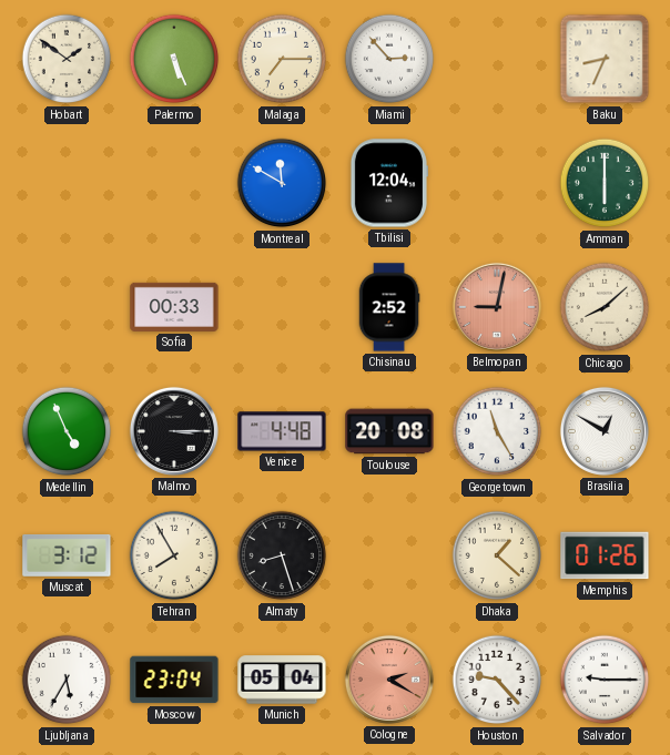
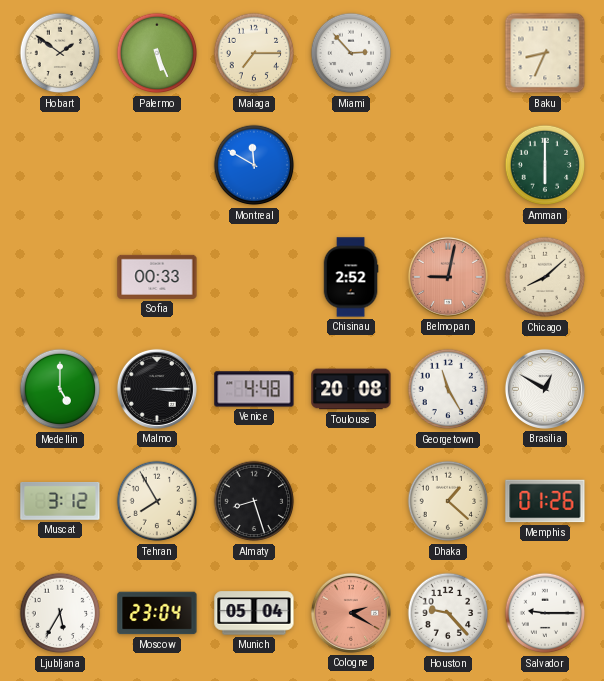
Tbilisi: 12:04 -> none (388, 183)
Medellin: 4:56 -> 5:00 (60, 389)
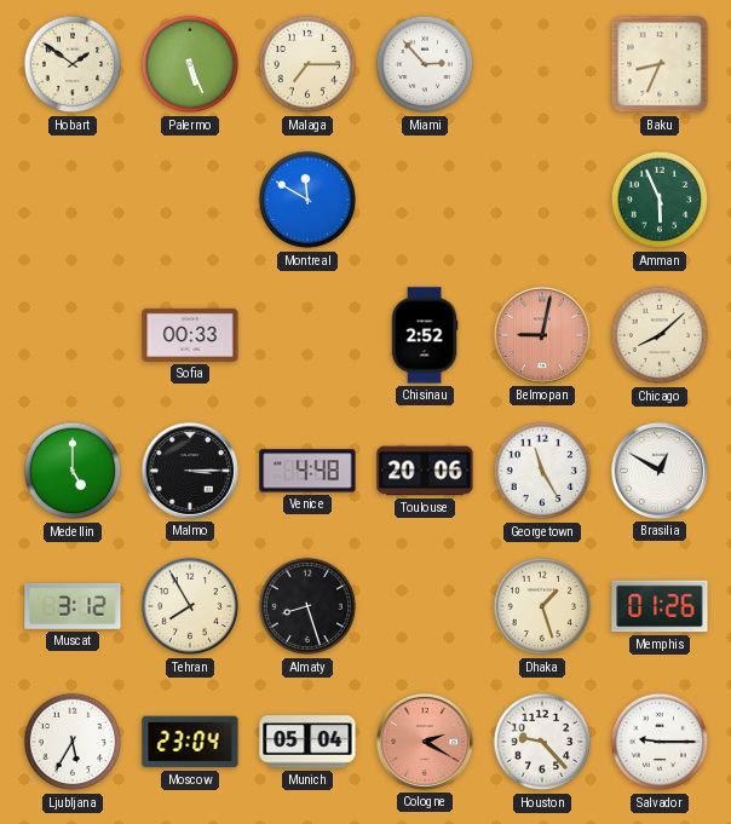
Amman: 6:00 -> 5:56 (660, 200)
Toulouse: 20:08 -> 20:06 (425, 471)
Dhaka: 1:22 -> 1:27 (542, 606)
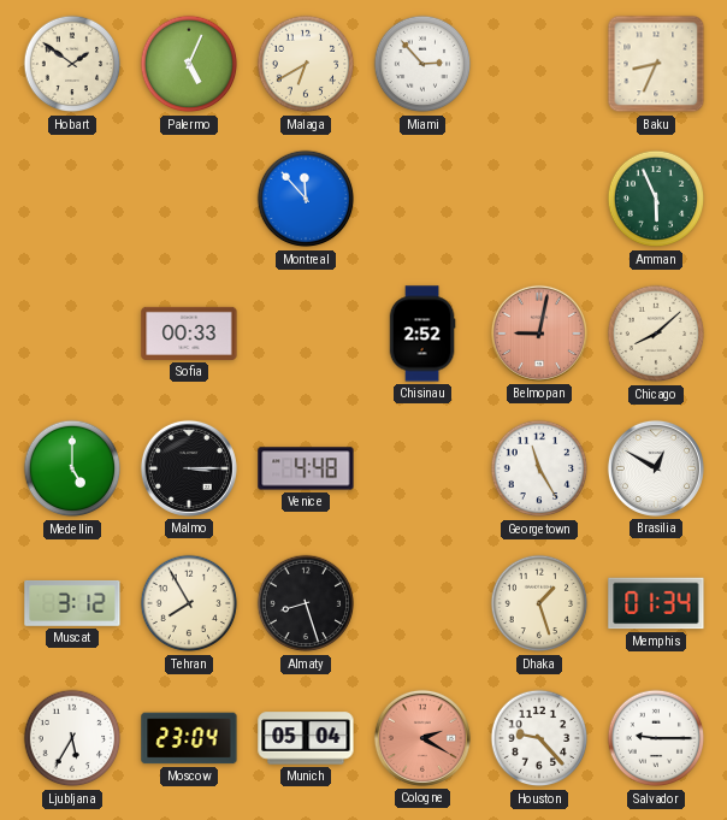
Palermo: 5:26 -> 5:04 (189, 64)
Malaga: 7:15 -> 6:40 (306, 64)
Montreal: 11:50 -> 11:53 (306, 199)
Toulouse: 20:06 -> none (425, 471)
Memphis: 01:26 -> 01:34 (656, 603)
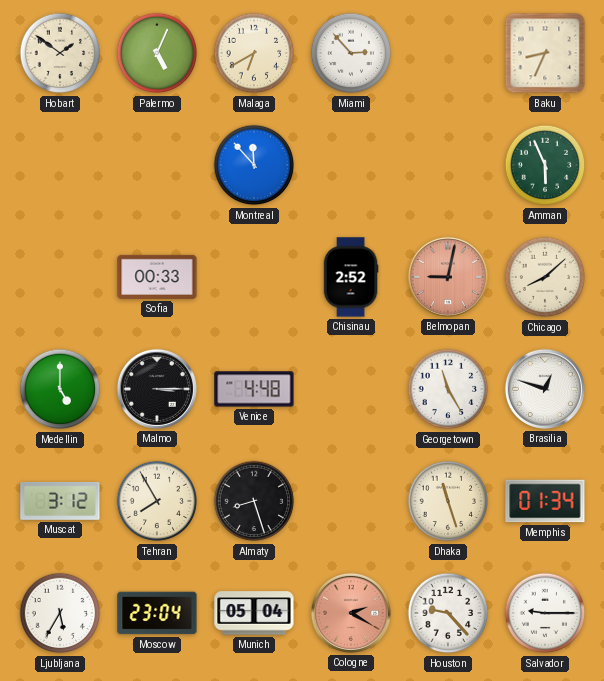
Brasilia: 12:50 -> 12:48 (545, 389)
Dhaka: 1:27 -> 11:27 (448, 501)
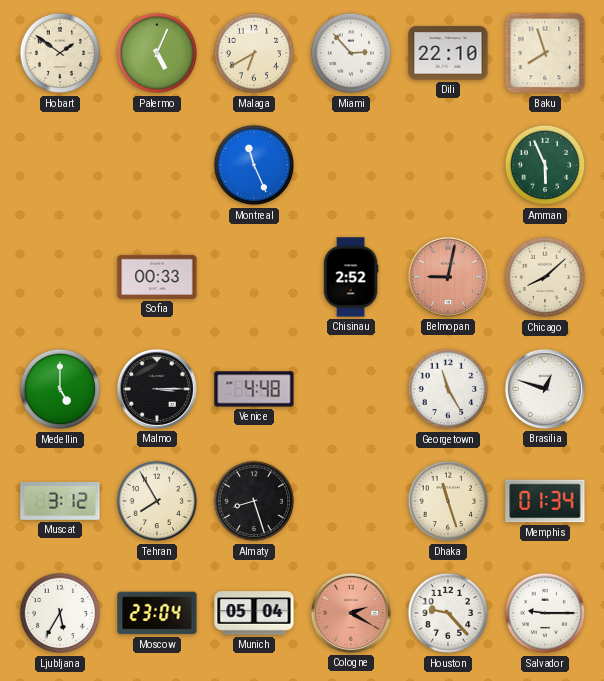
Dili: none -> 22:10 (448, 53)
Baku: 8:34 -> 7:57 (545, 53)
Montreal: 11:53 -> 11:26 (254, 165)
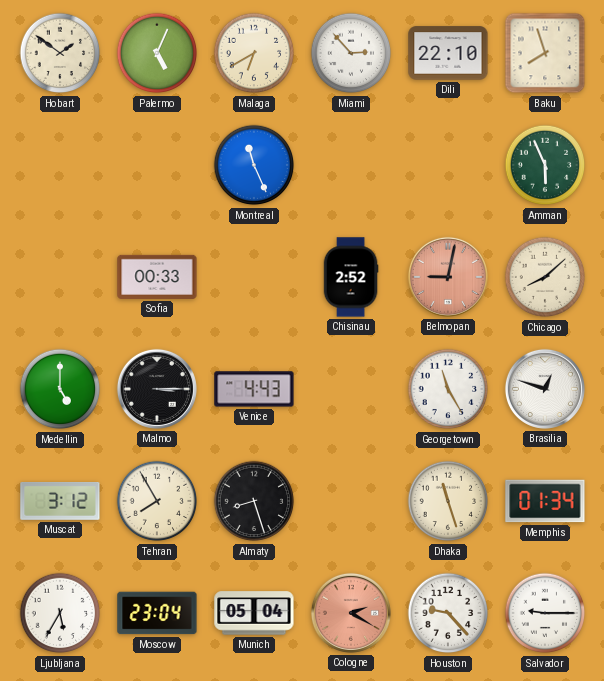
Venice: 4:48 -> 4:43 (254, 389)
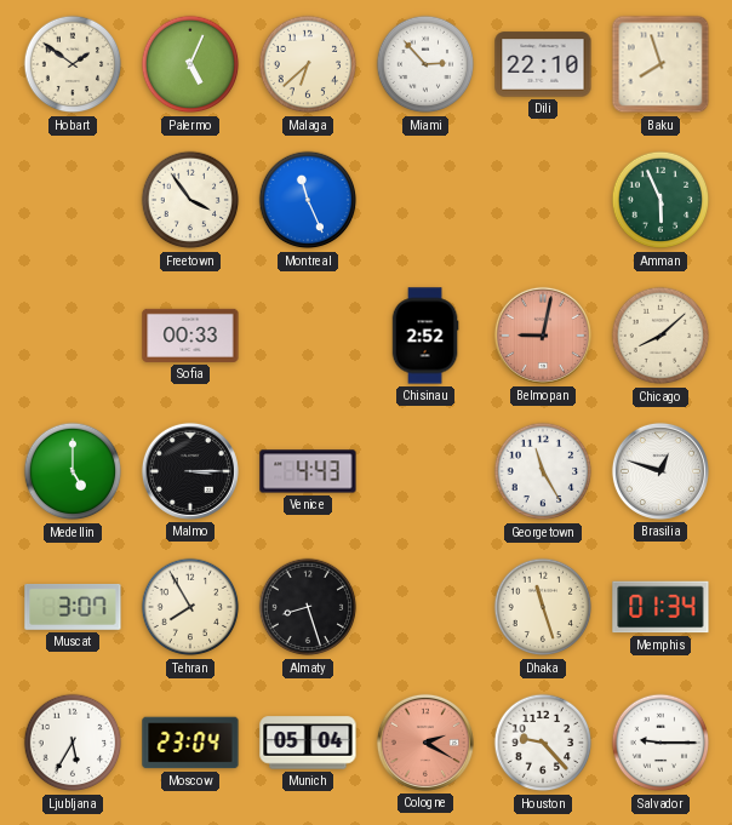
Malaga: 6:40 -> 6:38 (308, 64)
Freetown: none -> 3:54 (190, 200)
Muscat: 3:12 -> 3:07 (73, 607)
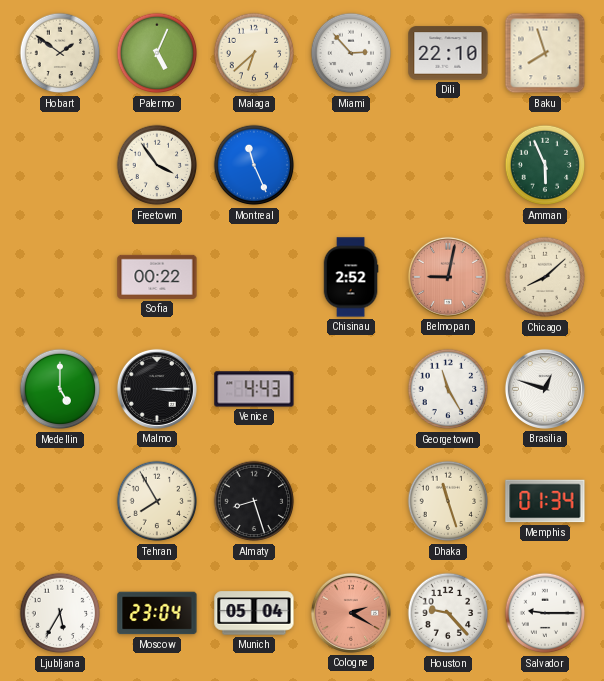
Sofia: 00:33 -> 00:22 (157, 277)
Muscat: 3:07 -> none (73, 607)
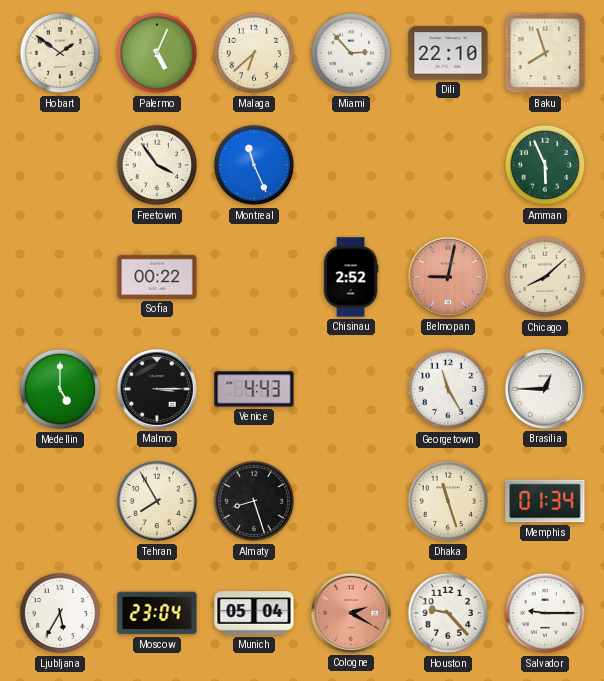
Brasilia: 12:48 -> 12:45 (545, 389)
